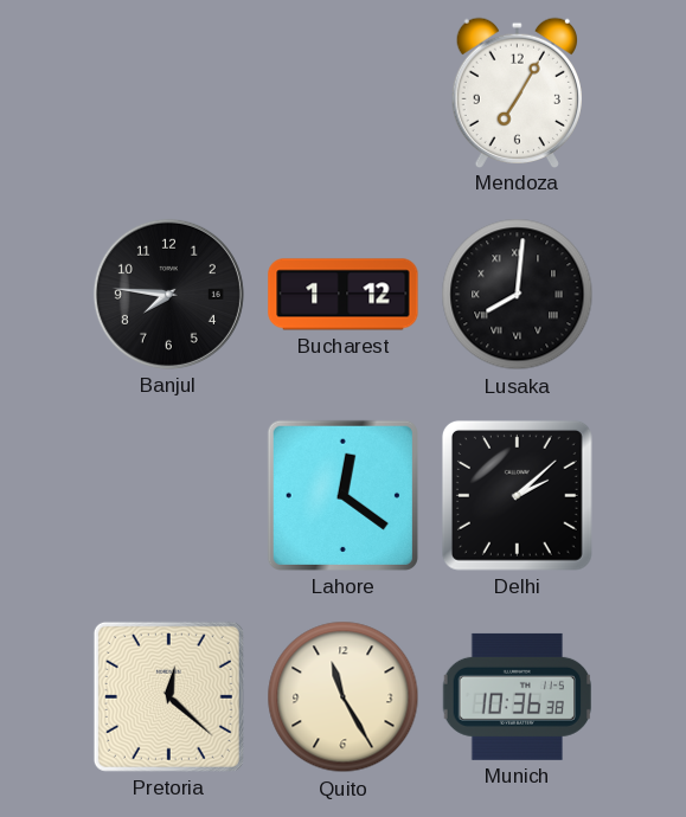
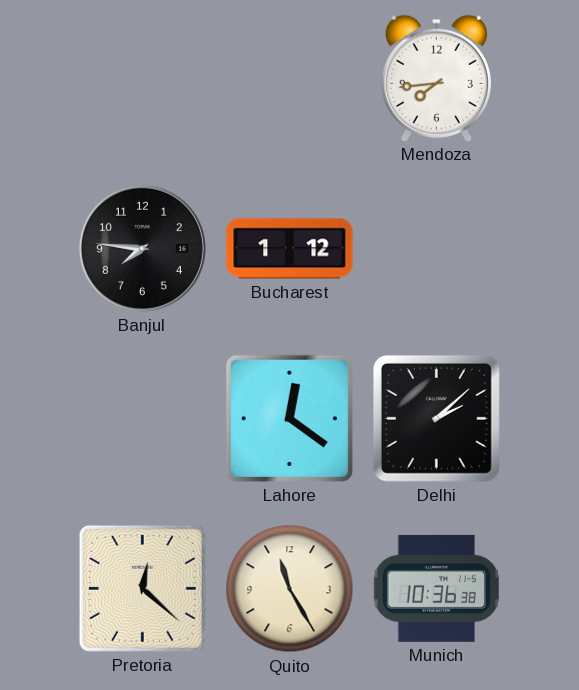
Mendoza: 7:05 -> 7:44 (436, 78)
Lusaka: 8:01 -> none (518, 295)
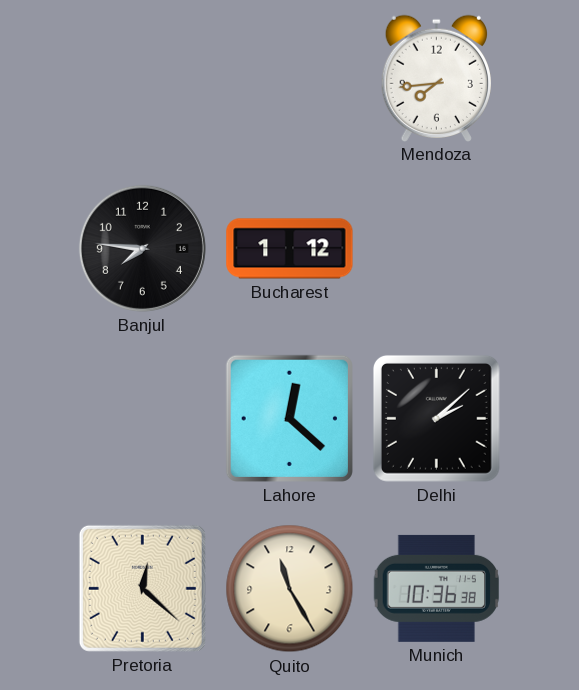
Lahore: 12:21 -> 12:22 (289, 418)
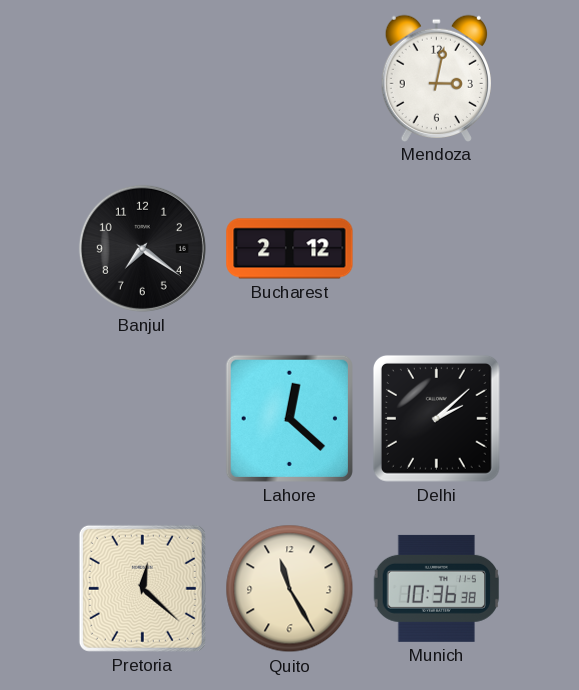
Mendoza: 7:44 -> 3:02 (436, 78)
Banjul: 7:46 -> 7:21 (142, 248)
Bucharest: 1:12 -> 2:12 (290, 249)
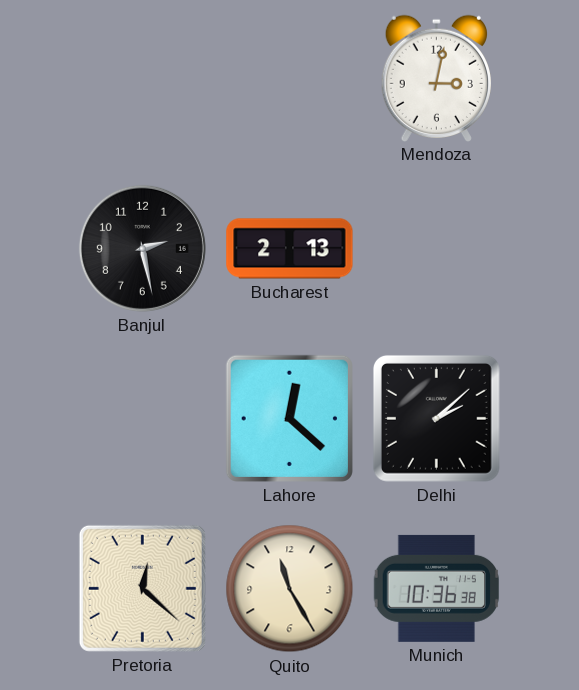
Banjul: 7:21 -> 2:28 (142, 248)
Bucharest: 2:12 -> 2:13 (290, 249)
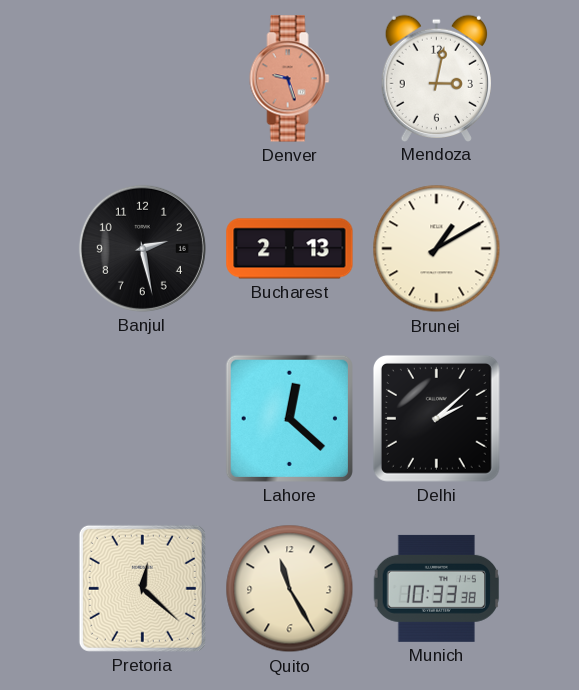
Denver: none -> 9:27 (290, 79)
Brunei: none -> 1:10 (437, 249)
Munich: 10:36 -> 10:33 (436, 588)
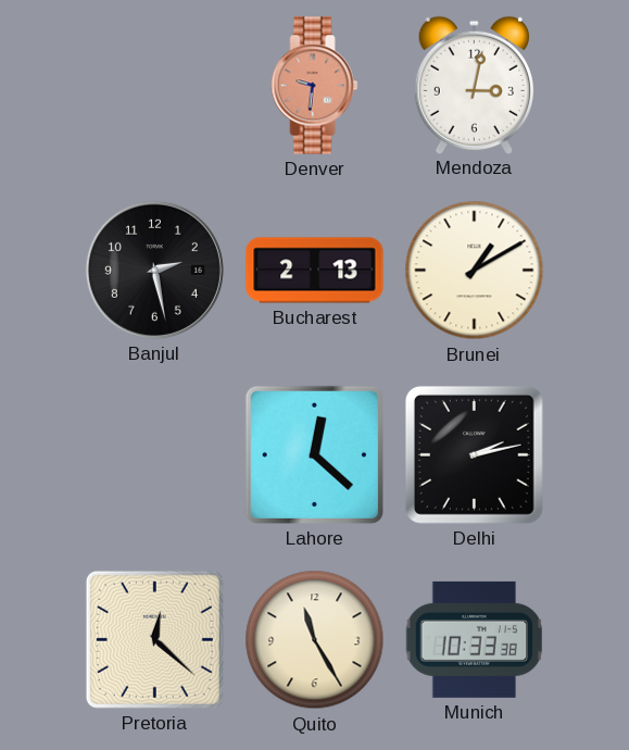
Denver: 9:27 -> 9:31 (315, 86)
Delhi: 2:08 -> 2:13 (474, 454)
